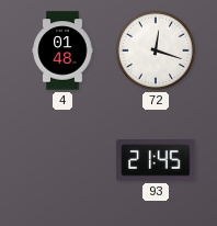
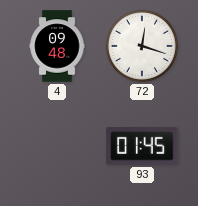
4: 01:48 -> 09:48 (57, 46)
93: 21:45 -> 01:45 (142, 146)
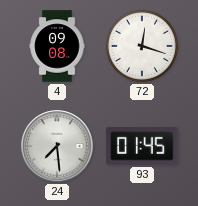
4: 09:48 -> 09:08 (57, 46)
24: none -> 7:29 (57, 146)
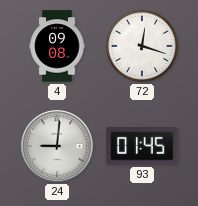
24: 7:29 -> 9:01 (57, 146)
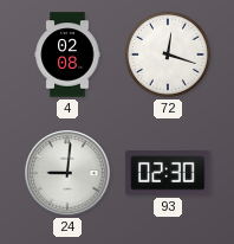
4: 09:08 -> 02:08 (67, 54)
93: 01:45 -> 02:30 (168, 173)
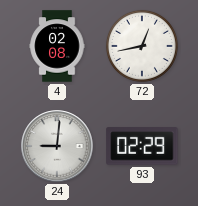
72: 12:18 -> 12:43 (142, 46)
93: 02:30 -> 02:29 (142, 146)
